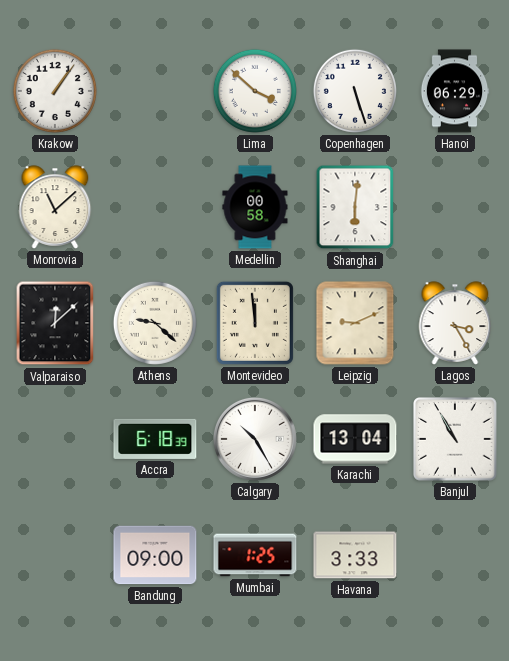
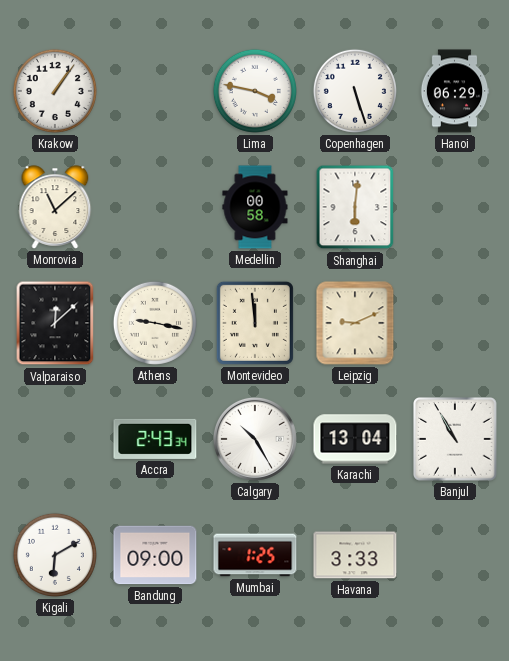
Lima: 3:52 -> 3:47 (255, 91)
Athens: 9:22 -> 9:17 (155, 323)
Lagos: 3:25 -> none (455, 323)
Accra: 6:18 -> 2:43 (155, 439)
Kigali: none -> 6:10 (55, 555)
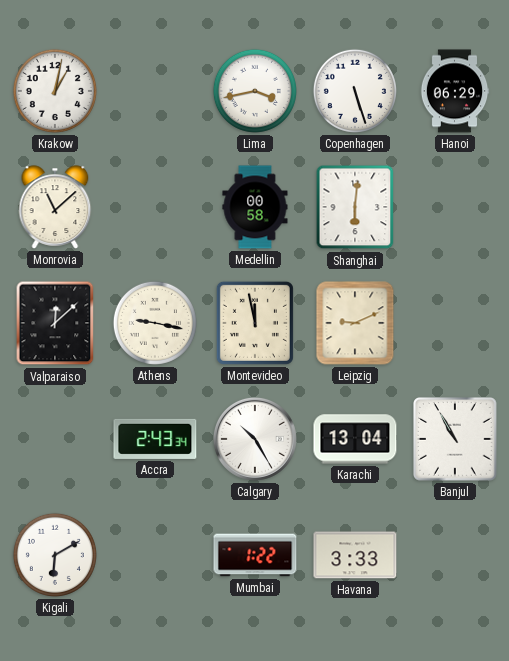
Krakow: 1:06 -> 1:02 (55, 91)
Lima: 3:47 -> 3:43 (255, 91)
Montevideo: 11:59 -> 11:58 (255, 323)
Bandung: 09:00 -> none (155, 555)
Mumbai: 1:25 -> 1:22 (255, 555)
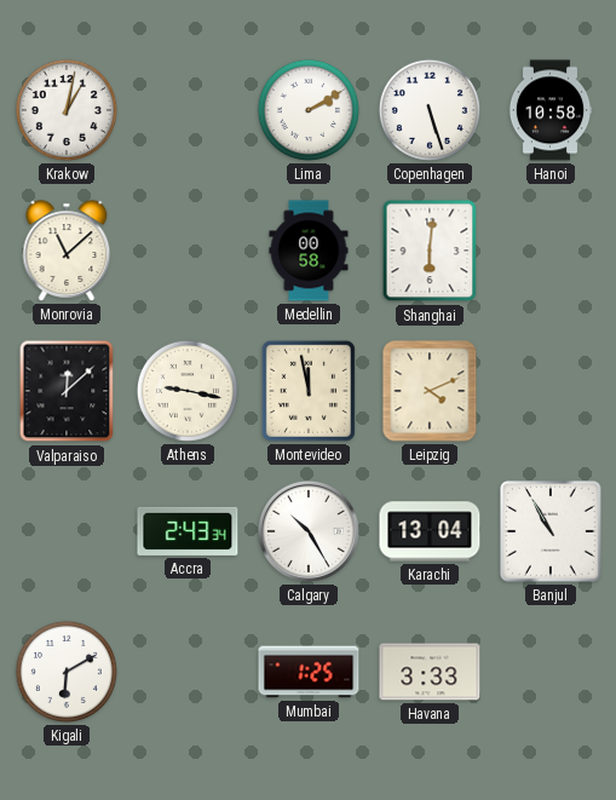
Lima: 3:43 -> 2:10 (309, 110)
Hanoi: 06:29 -> 10:58 (551, 110)
Leipzig: 9:11 -> 4:11 (430, 391)
Mumbai: 1:22 -> 1:25 (309, 672)
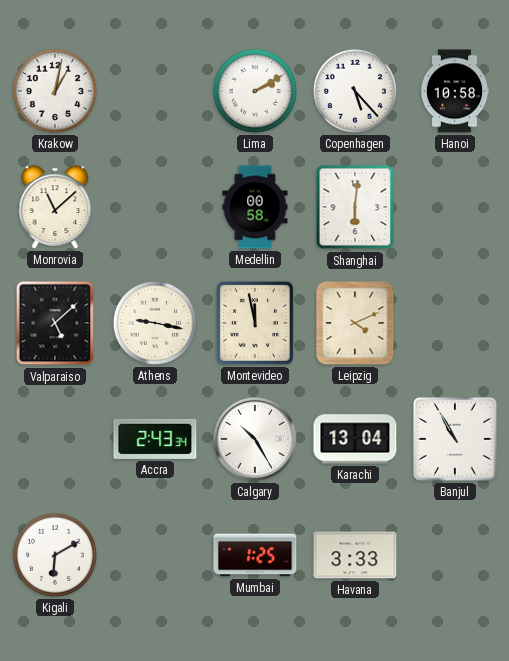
Copenhagen: 5:27 -> 5:23 (355, 91)
Valparaiso: 12:08 -> 5:08 (55, 323)
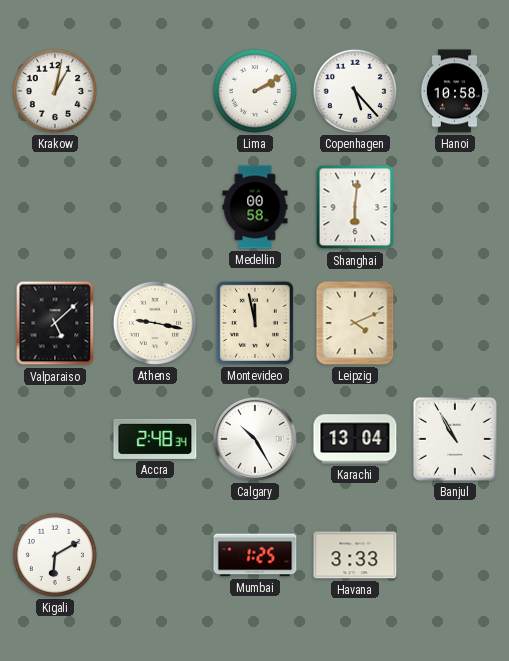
Monrovia: 11:08 -> none (55, 207)
Accra: 2:43 -> 2:48 (155, 439)
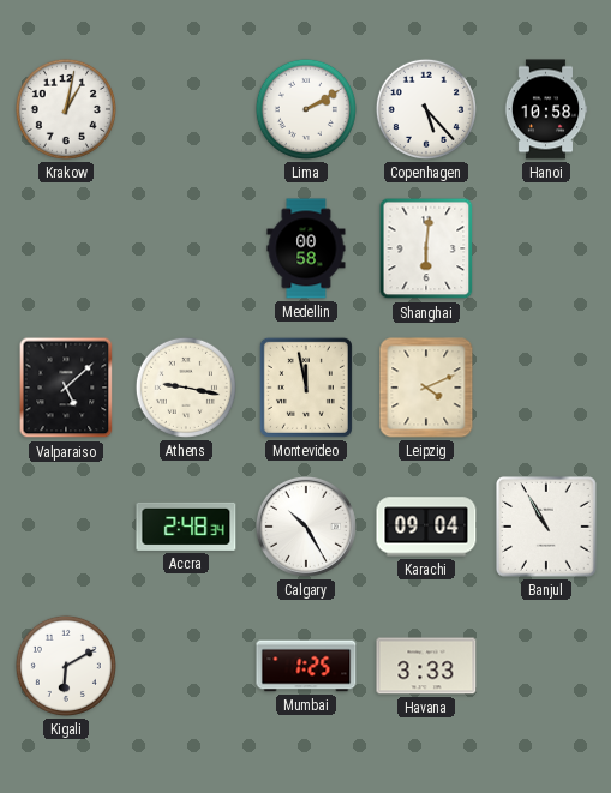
Karachi: 13:04 -> 09:04 (426, 527)
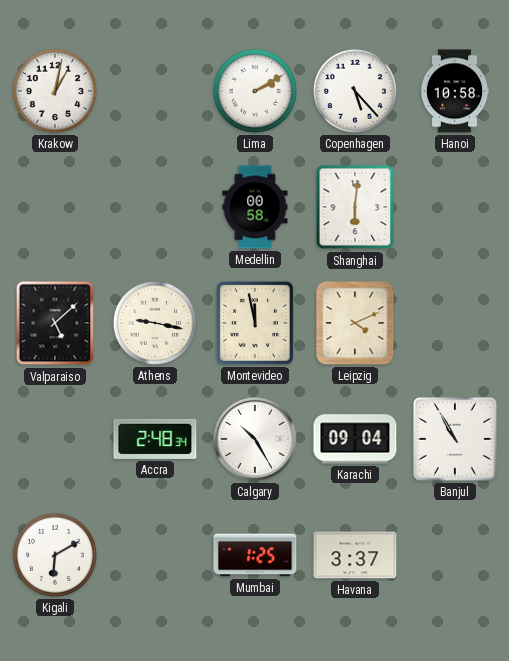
Havana: 3:33 -> 3:37 (355, 555)
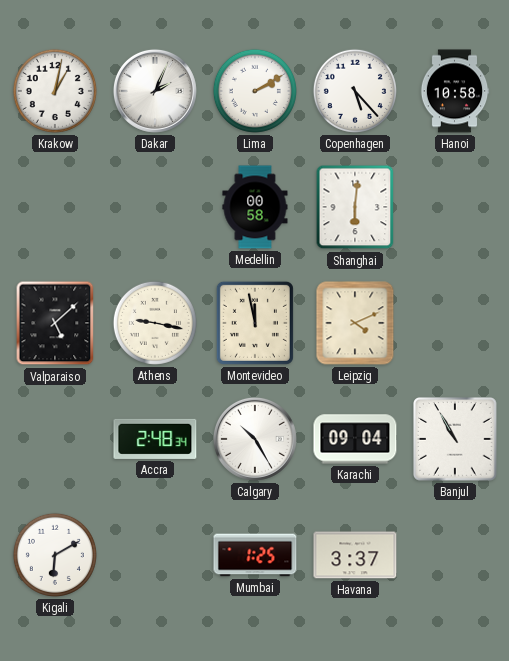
Dakar: none -> 2:04 (155, 91)
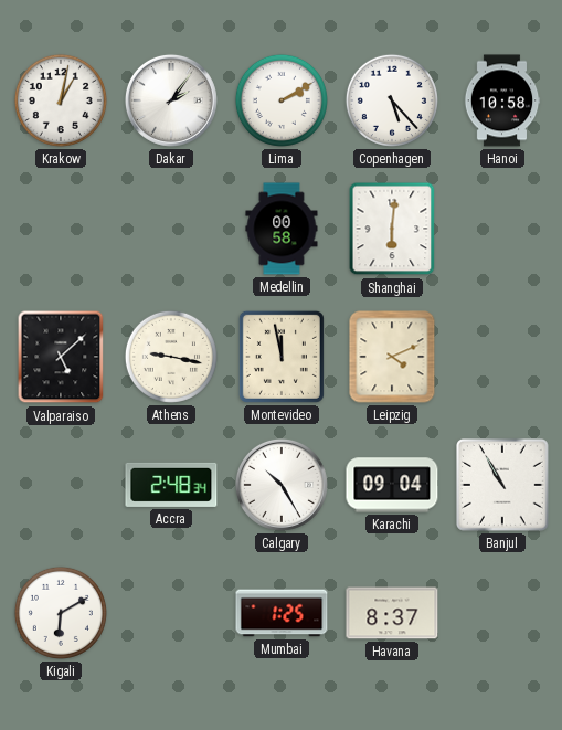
Dakar: 2:04 -> 2:06 (171, 100)
Havana: 3:37 -> 8:37 (392, 613)
